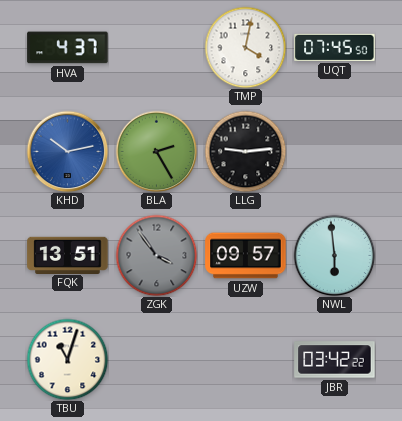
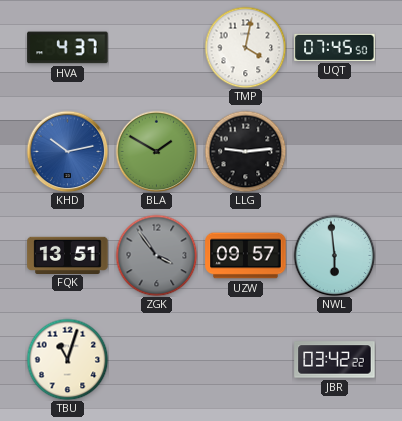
BLA: 2:25 -> 1:50 (156, 151)
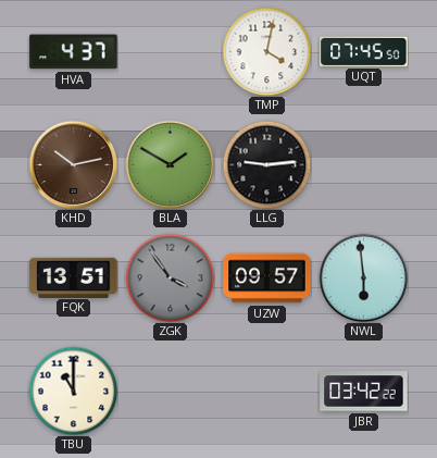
KHD dial: blue -> brown (73, 164)
TBU: 11:03 -> 11:00 (73, 391)
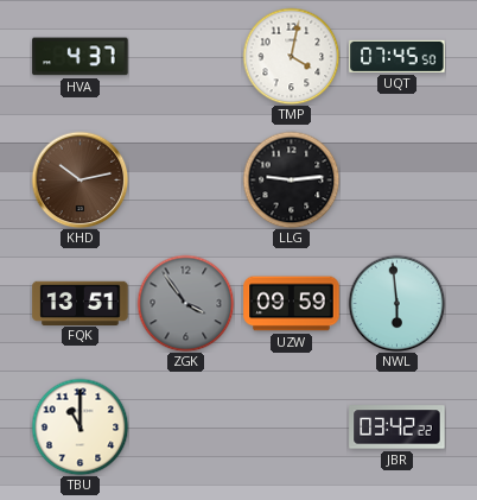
BLA: 1:50 -> none (170, 164)
UZW: 09:57 -> 09:59 (292, 304)
